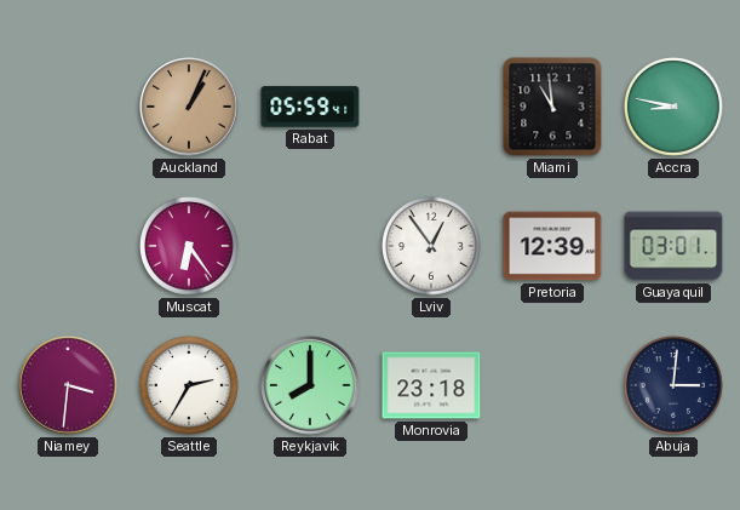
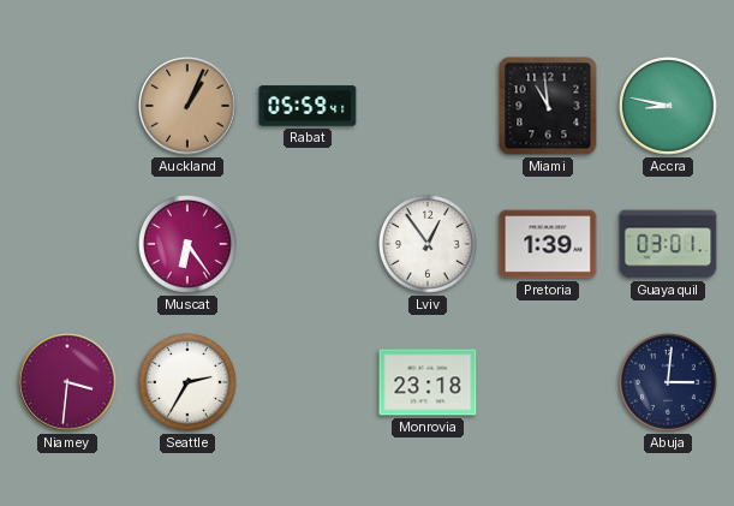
Pretoria: 12:39 -> 1:39 (548, 244)
Reykjavik: 8:00 -> none (310, 385)
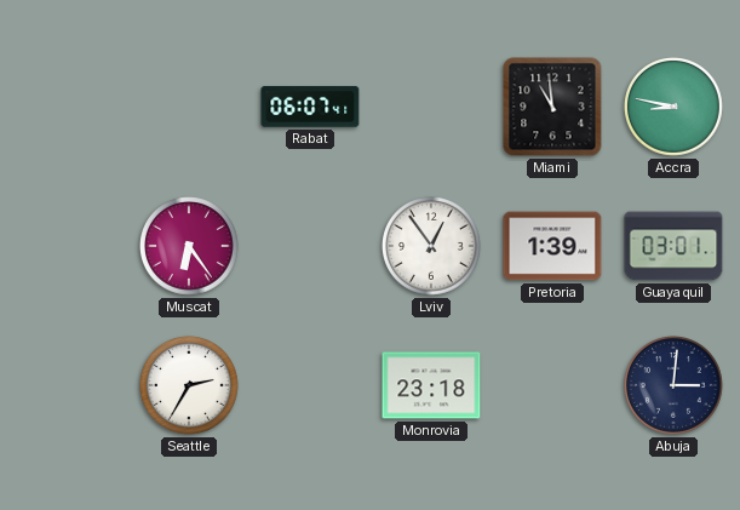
Auckland: 1:04 -> none (187, 106)
Rabat: 05:59 -> 06:07 (310, 107)
Niamey: 3:31 -> none (67, 382)
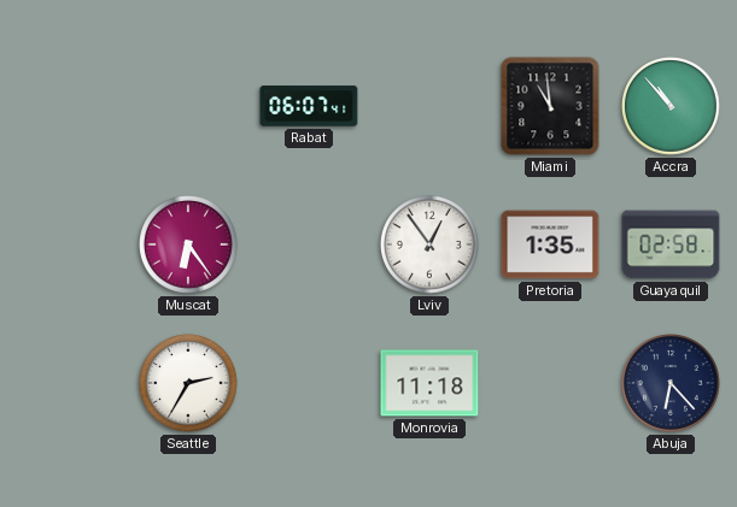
Accra: 8:47 -> 10:53 (672, 107)
Pretoria: 1:39 -> 1:35 (550, 244)
Guayaquil: 03:01 -> 02:58 (671, 244)
Monrovia: 23:18 -> 11:18 (429, 383)
Abuja: 3:01 -> 6:23 (672, 384)
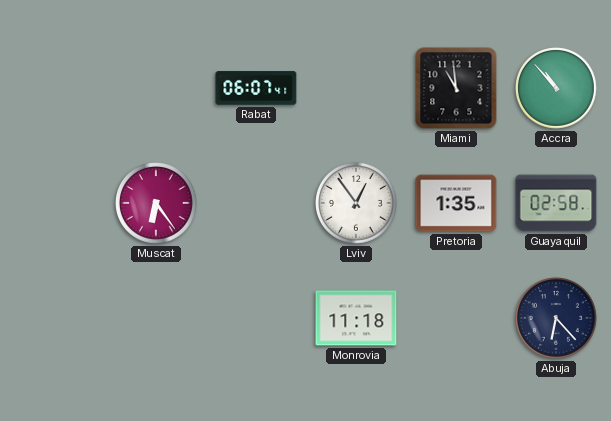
Seattle: 2:35 -> none (189, 384)
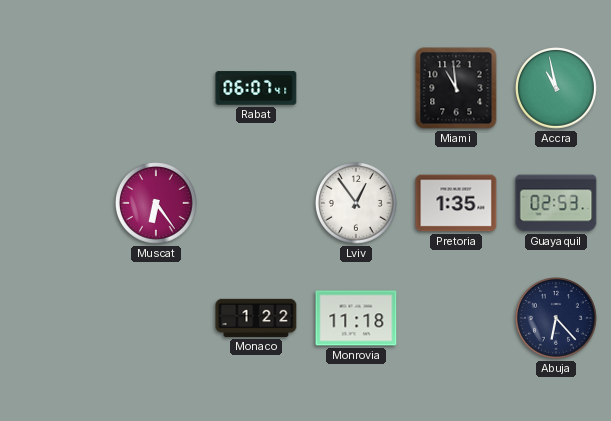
Accra: 10:53 -> 10:58 (557, 89)
Guayaquil: 02:58 -> 02:53 (556, 203)
Monaco: none -> 1:22 (256, 318)
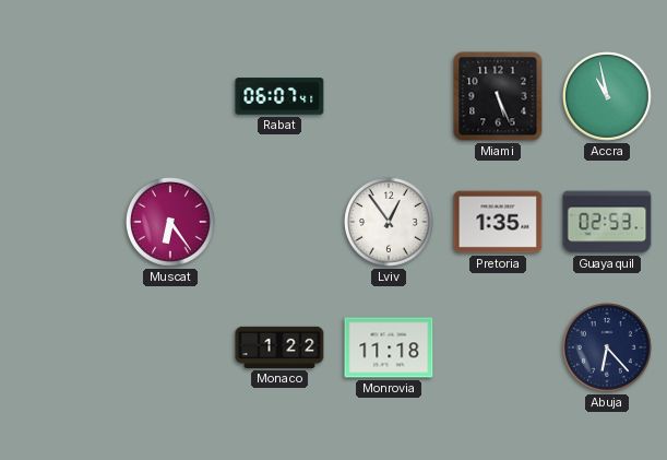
Miami: 10:59 -> 5:26 (498, 96)
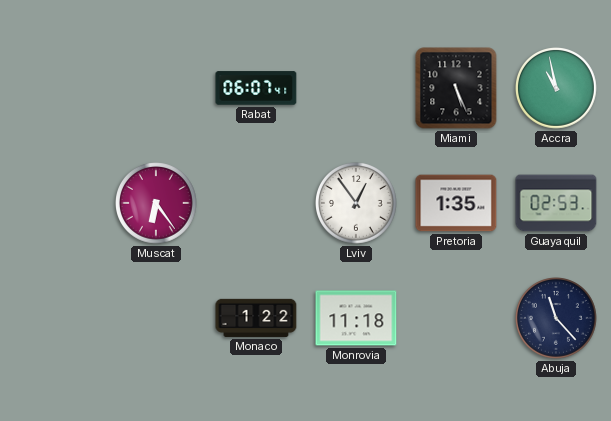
Abuja: 6:23 -> 11:23 (557, 319)
